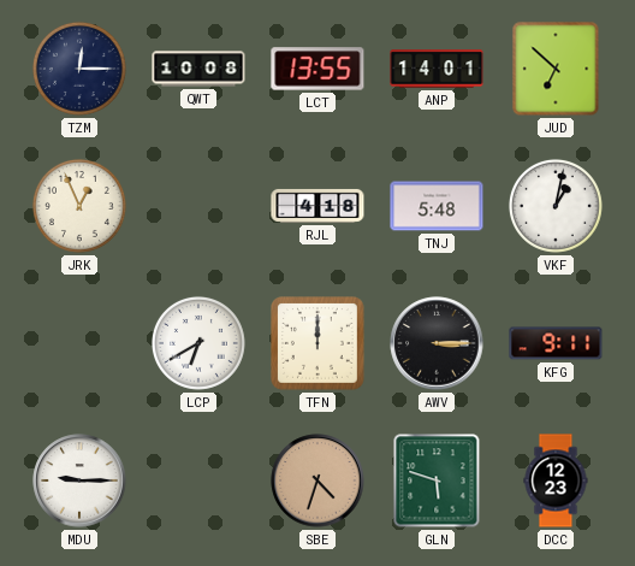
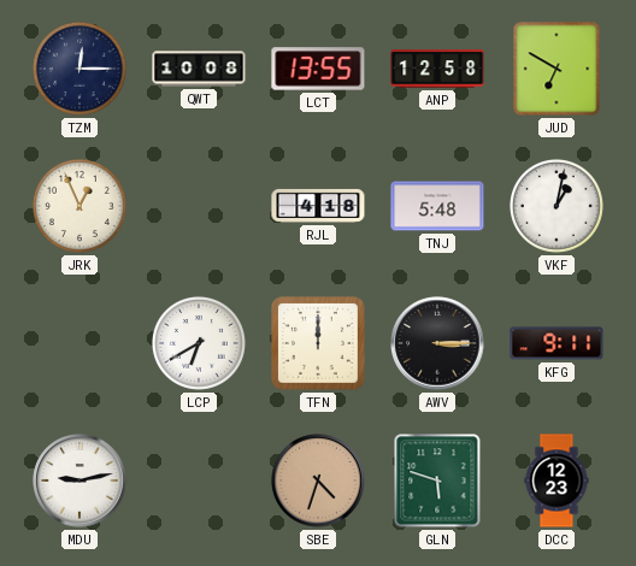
ANP: 14:01 -> 12:58 (437, 69)
JUD: 6:52 -> 6:50 (556, 69)
MDU: 9:15 -> 9:13 (79, 480)
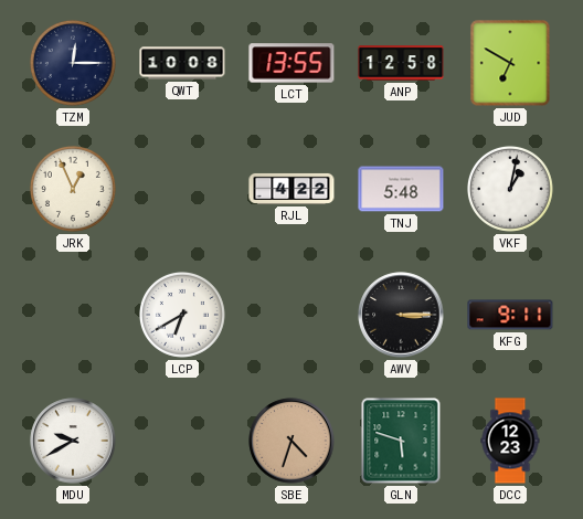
RJL: 4:18 -> 4:22 (291, 189)
TFN: 12:00 -> none (319, 344)
MDU: 9:13 -> 9:40 (73, 441)
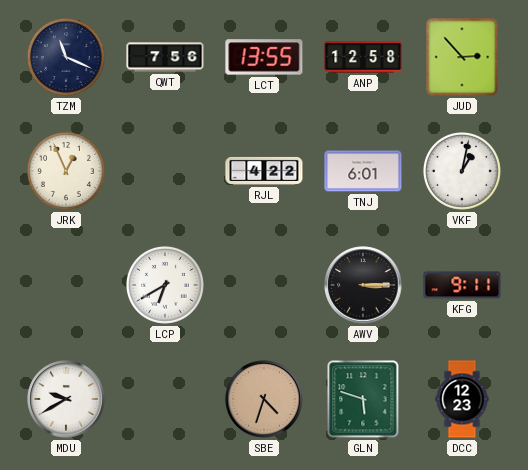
TZM: 12:15 -> 11:19 (66, 57)
QWT: 10:08 -> 7:56 (165, 57)
JUD: 6:50 -> 2:53 (462, 57)
TNJ: 5:48 -> 6:01 (363, 171)
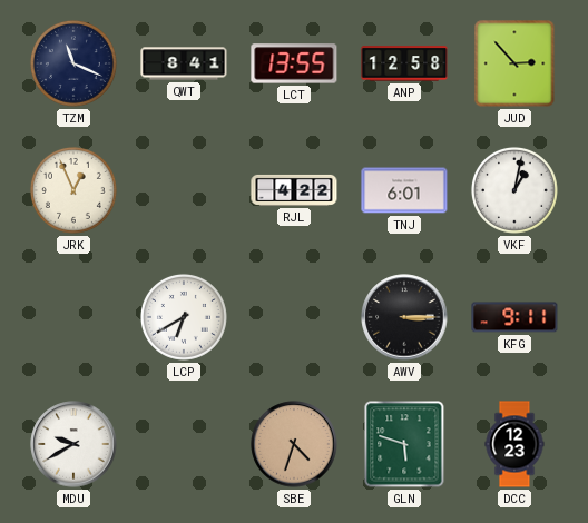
QWT: 7:56 -> 8:41 (184, 63)
